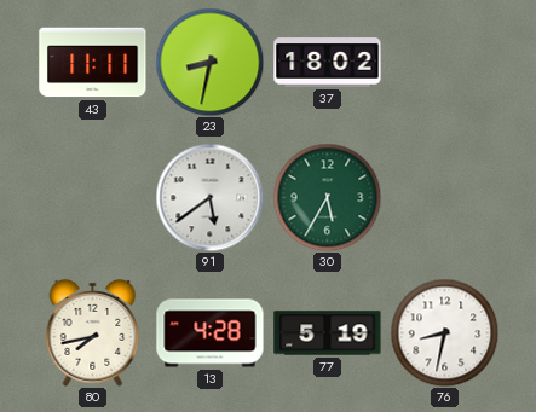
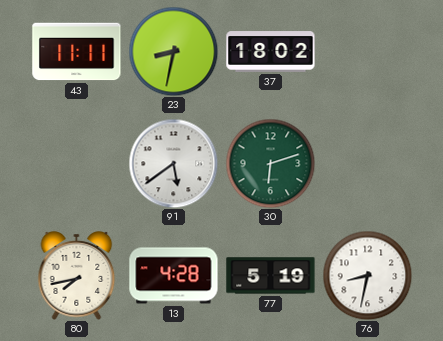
30: 5:35 -> 6:12 (270, 163)
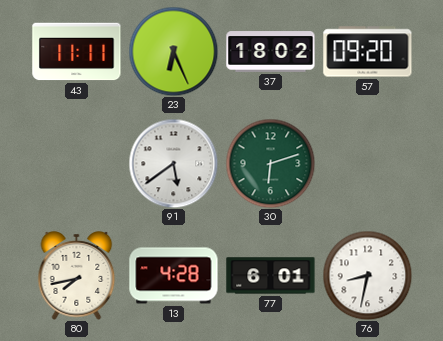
23: 8:32 -> 6:26 (173, 51)
57: none -> 09:20 (368, 52)
77: 5:19 -> 6:01 (271, 276)
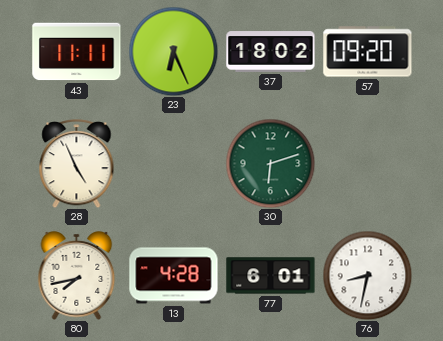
28: none -> 4:56 (77, 164)
91: 5:39 -> none (173, 163)
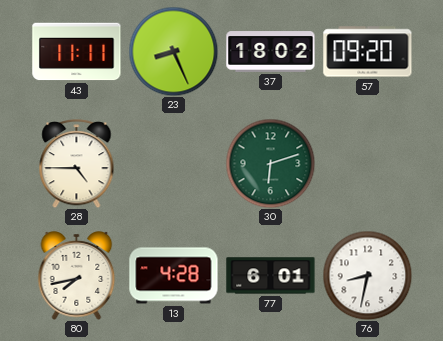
23: 6:26 -> 8:26 (173, 51)
28: 4:56 -> 4:45 (77, 164)
